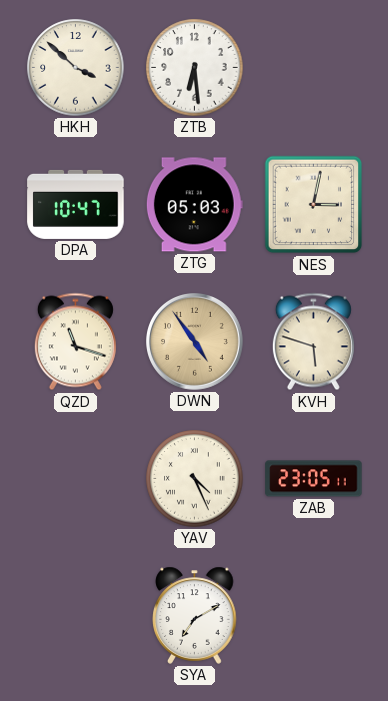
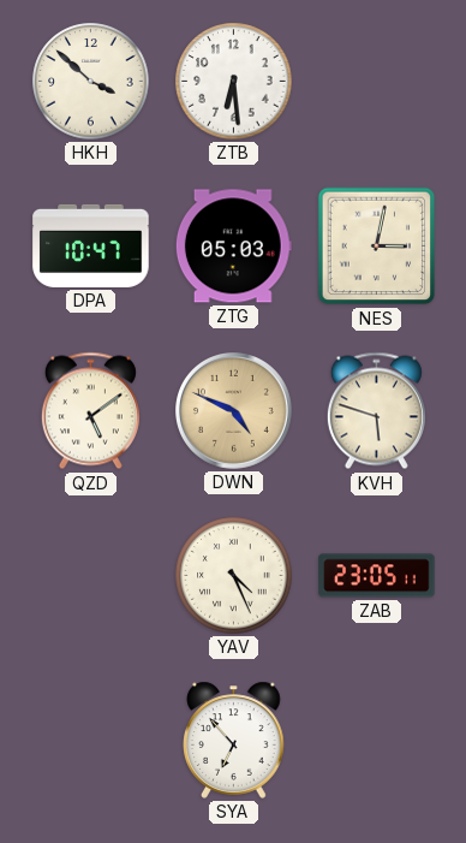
QZD: 11:18 -> 5:09 (90, 411)
DWN: 4:54 -> 4:49 (234, 411)
SYA: 7:10 -> 6:53 (234, 740)
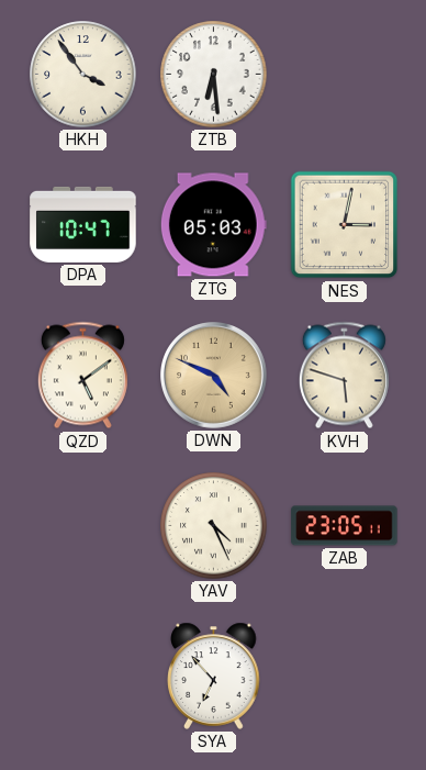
HKH: 3:52 -> 3:54 (83, 75)
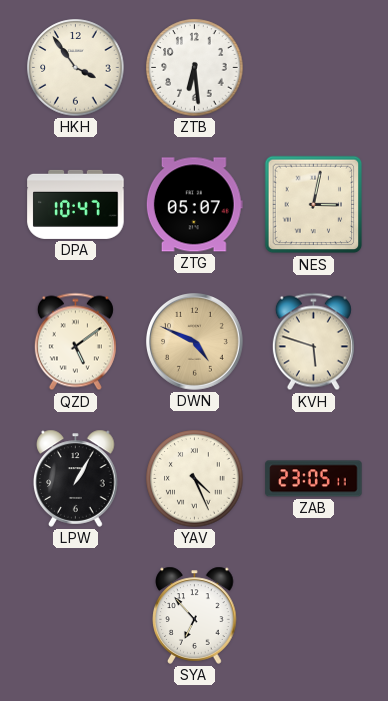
ZTG: 05:03 -> 05:07 (194, 205)
LPW: none -> 1:05 (76, 478)
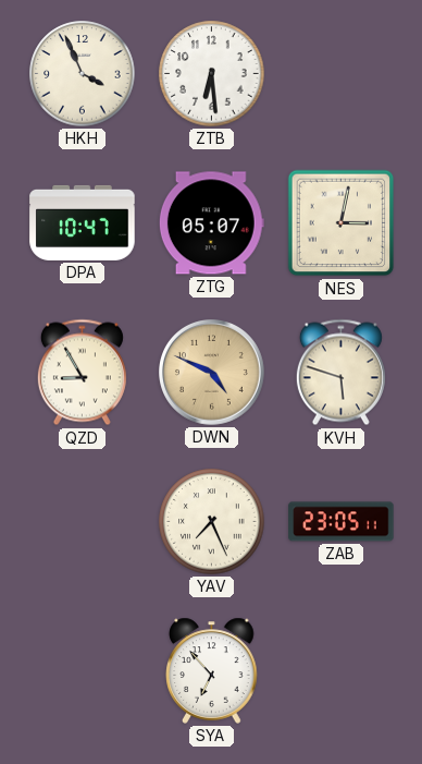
HKH: 3:54 -> 3:56 (83, 74)
QZD: 5:09 -> 8:55 (82, 373)
LPW: 1:05 -> none (76, 478)
YAV: 4:26 -> 7:26 (212, 522)
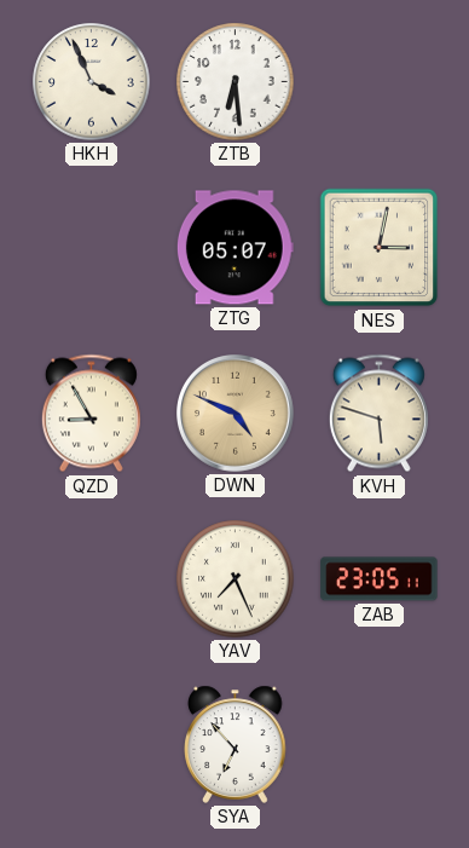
DPA: 10:47 -> none (83, 222)
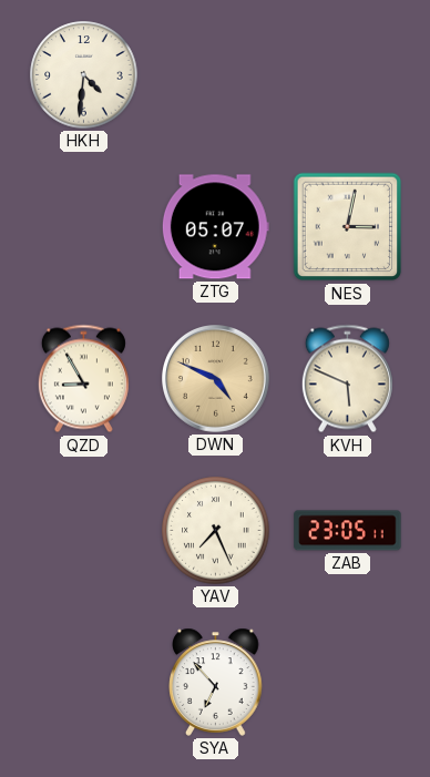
HKH: 3:56 -> 4:31 (84, 75)
ZTB: 6:29 -> none (236, 82)
KVH: 5:48 -> 5:49 (347, 379)
